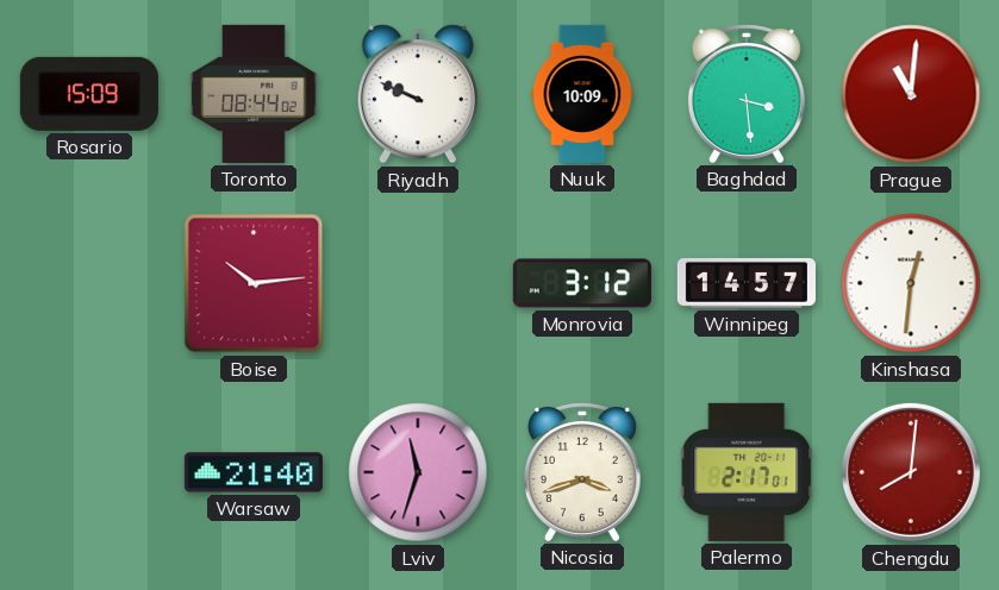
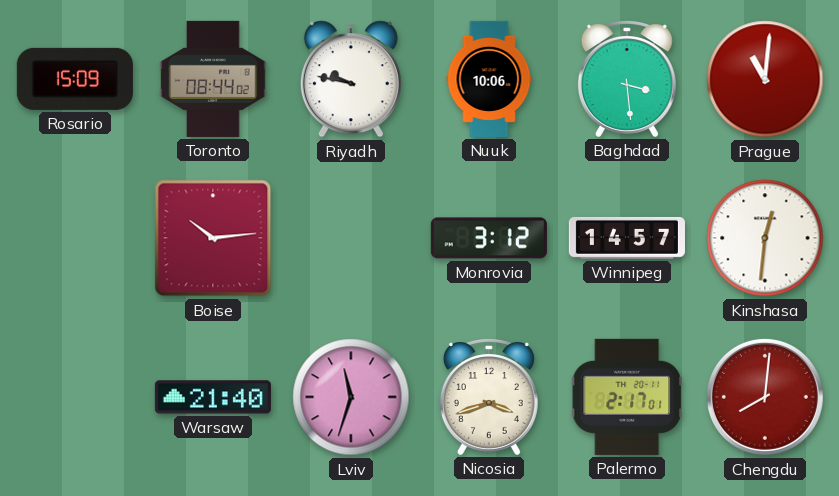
Riyadh: 9:49 -> 9:47 (351, 79)
Nuuk: 10:09 -> 10:06 (489, 79)
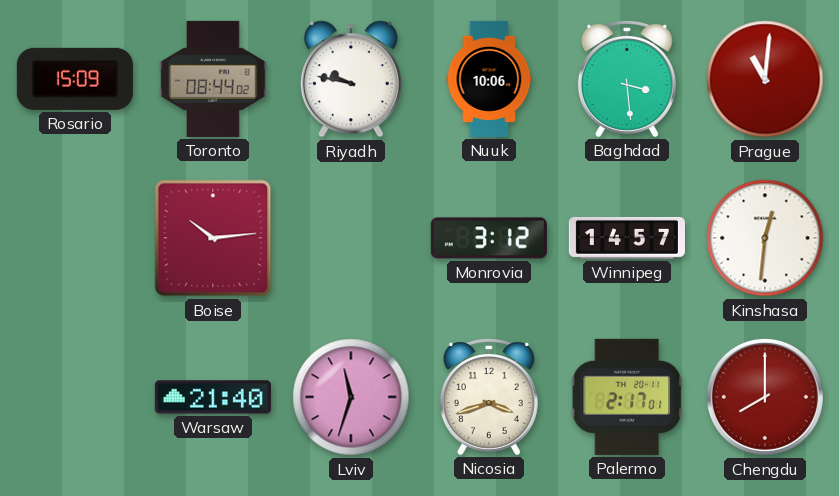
Chengdu: 8:01 -> 8:00 (765, 397)
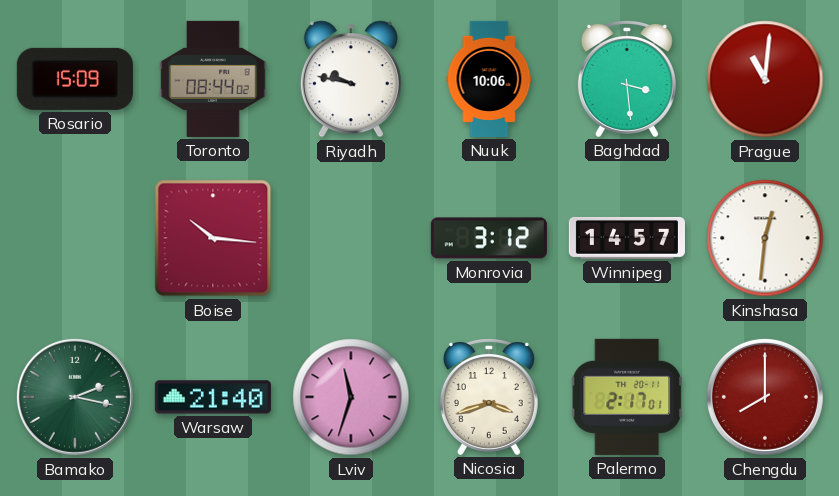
Boise: 10:14 -> 10:16 (213, 238)
Bamako: none -> 2:17 (75, 397)
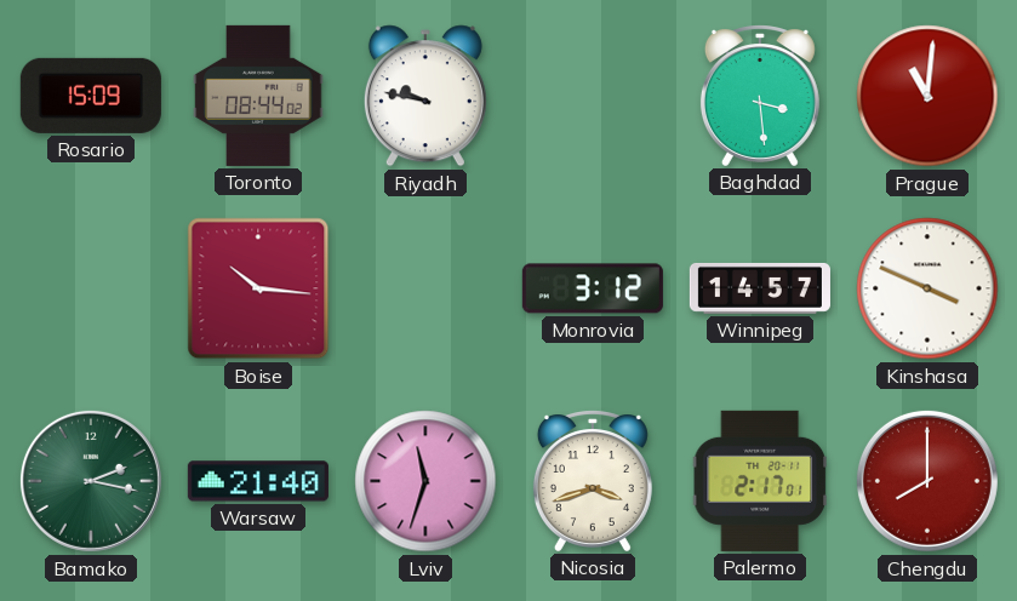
Nuuk: 10:06 -> none (489, 79)
Kinshasa: 12:31 -> 3:49 (927, 288)
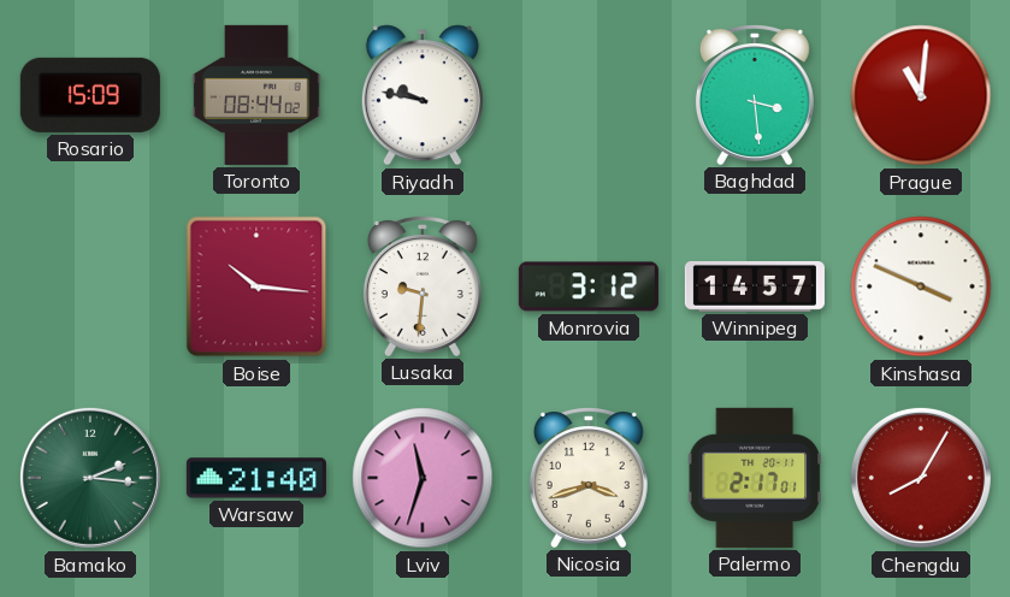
Lusaka: none -> 9:31 (423, 286)
Bamako: 2:17 -> 2:16 (90, 478)
Chengdu: 8:00 -> 8:05 (921, 478)
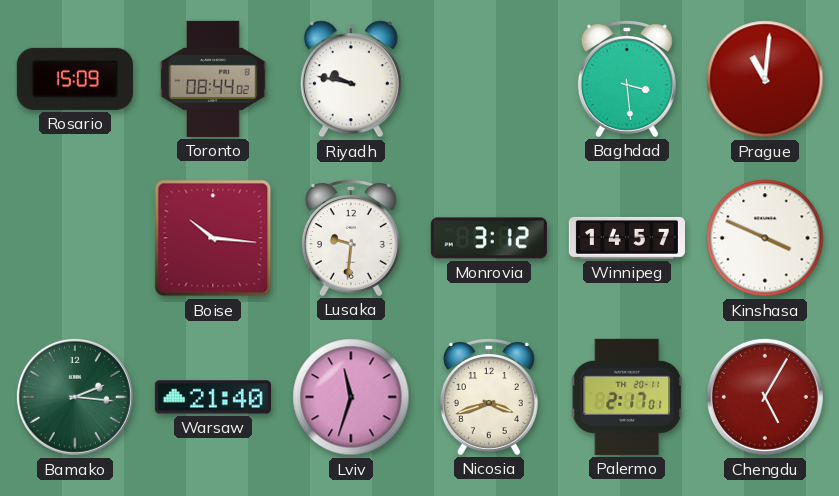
Chengdu: 8:05 -> 5:05 (765, 397)
